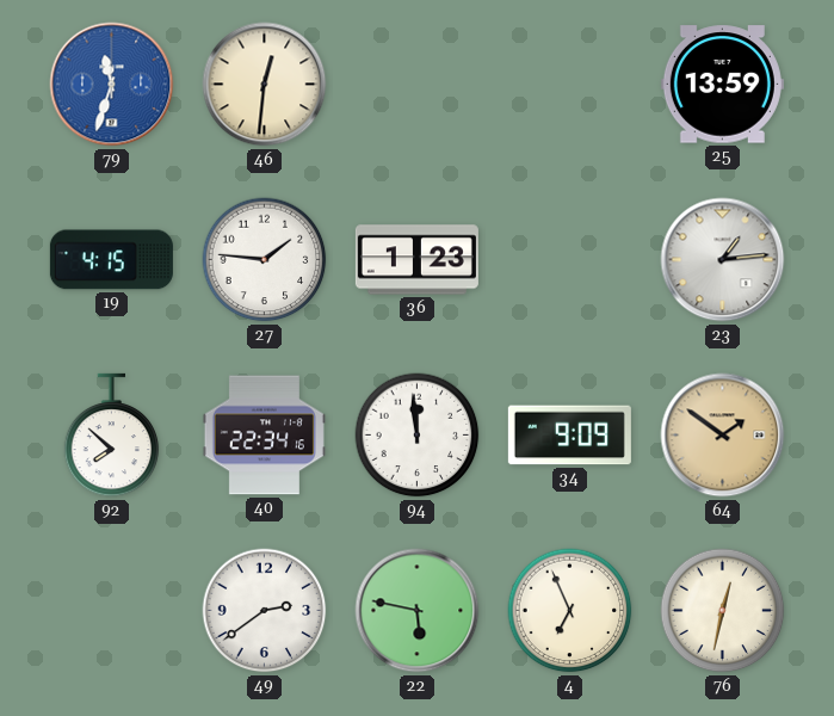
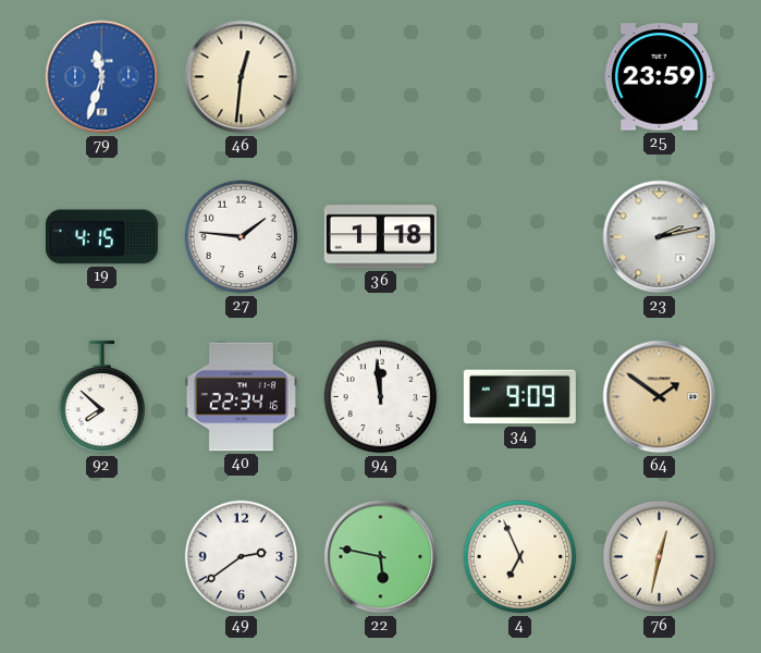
25: 13:59 -> 23:59 (659, 77)
36: 1:23 -> 1:18 (380, 237)
23: 1:14 -> 2:13 (660, 237)
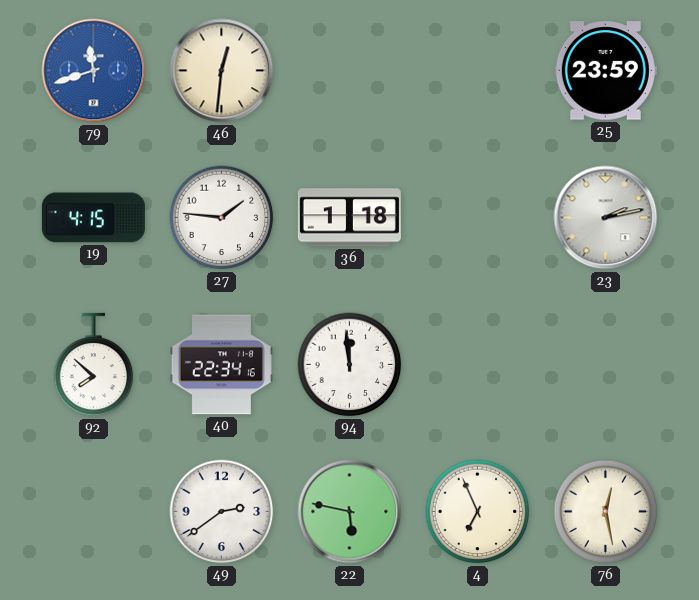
79: 11:33 -> 11:42 (94, 71)
34: 9:09 -> none (519, 397)
64: 1:51 -> none (660, 397)
76: 12:32 -> 12:28 (606, 512)
